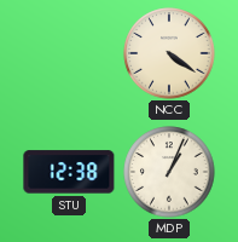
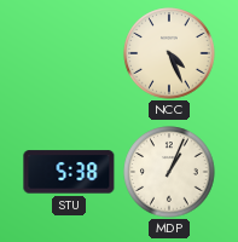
NCC: 4:21 -> 4:26 (169, 53)
STU: 12:38 -> 5:38 (69, 172)
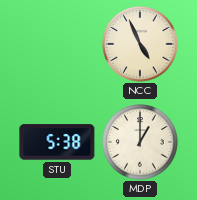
NCC: 4:26 -> 4:56 (140, 44)
MDP: 1:04 -> 1:00 (140, 142)
